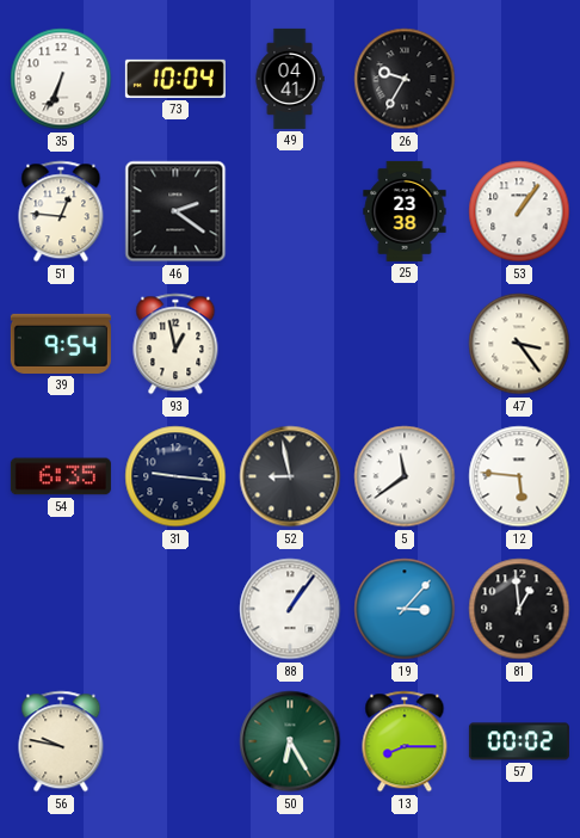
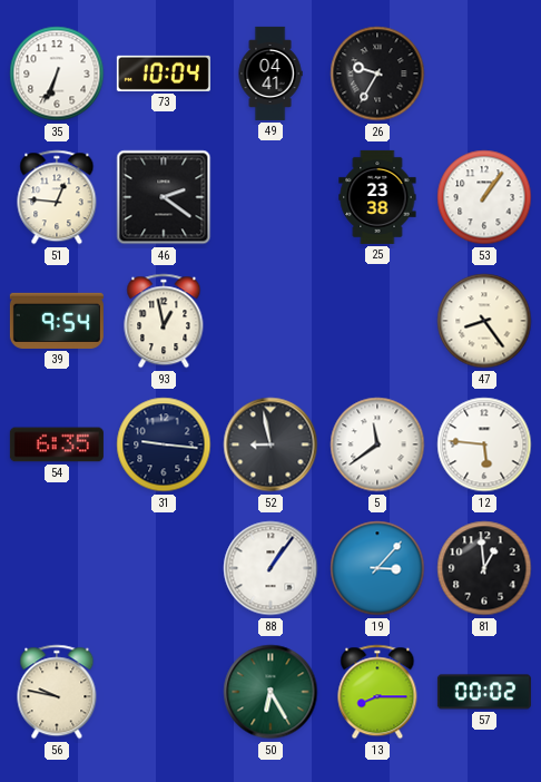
47: 3:24 -> 8:24 (484, 321)
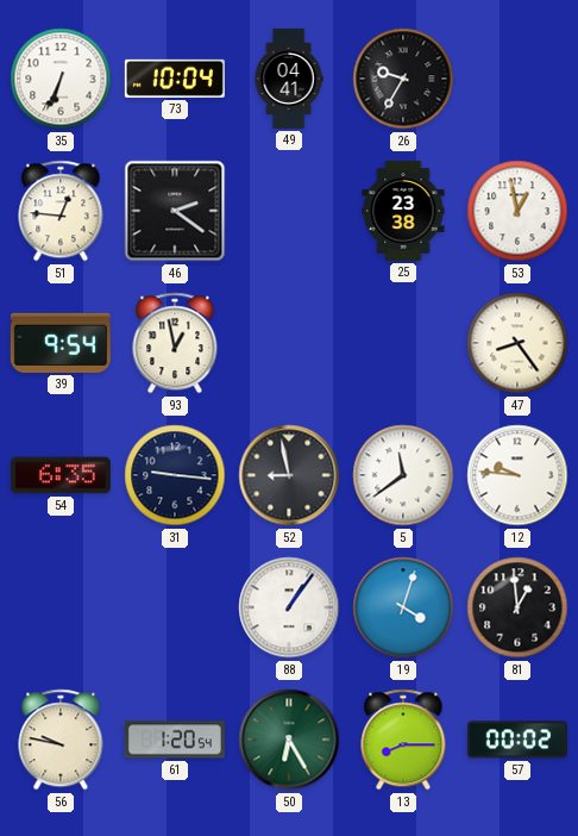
53: 1:06 -> 12:58 (517, 211)
12: 5:46 -> 9:46 (517, 475)
19: 3:07 -> 4:03 (403, 607)
61: none -> 1:20 (175, 740)
